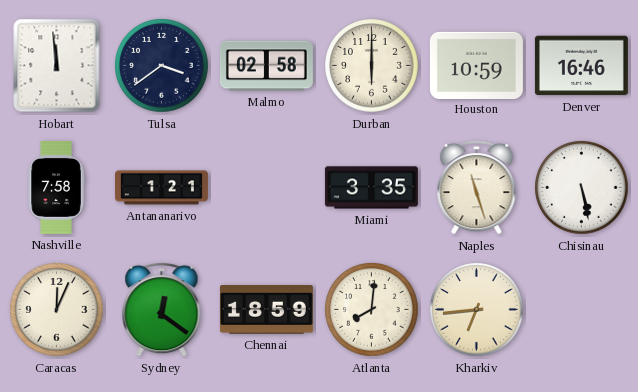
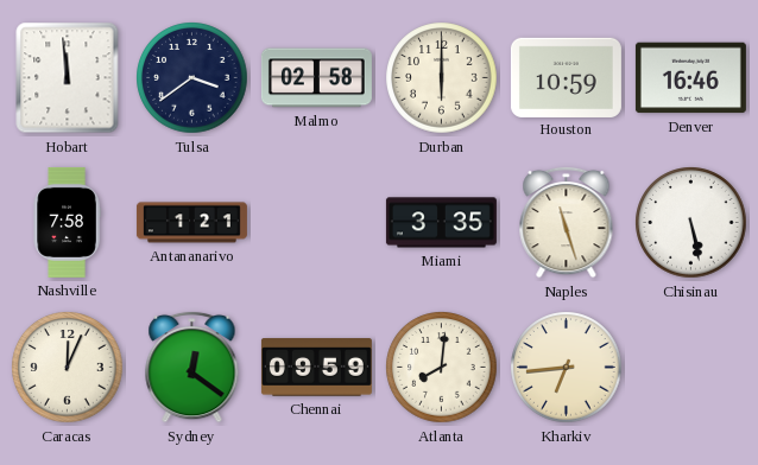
Chennai: 18:59 -> 09:59 (316, 368)
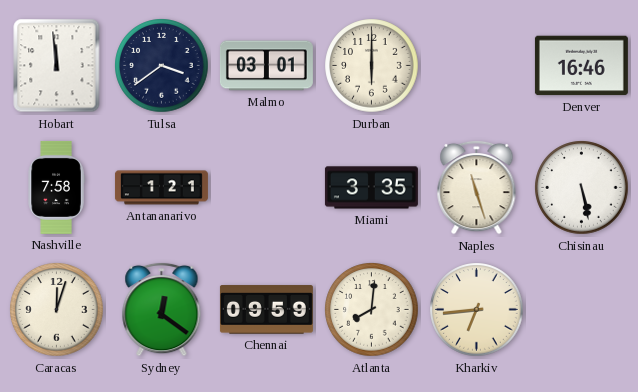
Malmo: 02:58 -> 03:01 (266, 66)
Houston: 10:59 -> none (566, 77)
Caracas: 12:04 -> 12:03 (57, 310)
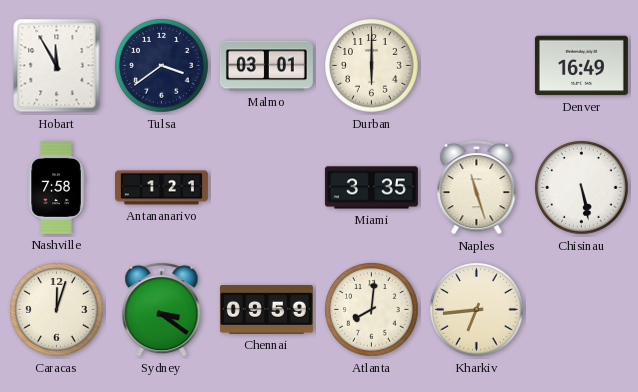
Hobart: 11:59 -> 11:55 (57, 66)
Denver: 16:46 -> 16:49 (581, 66)
Sydney: 12:21 -> 3:21 (162, 309)
